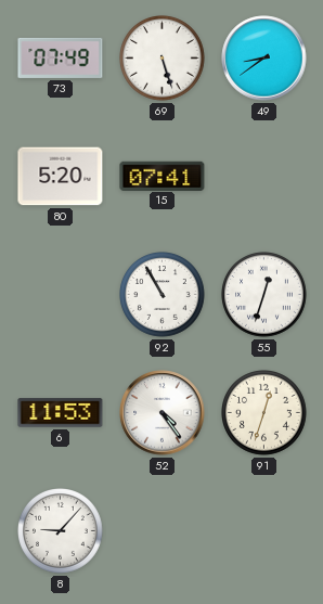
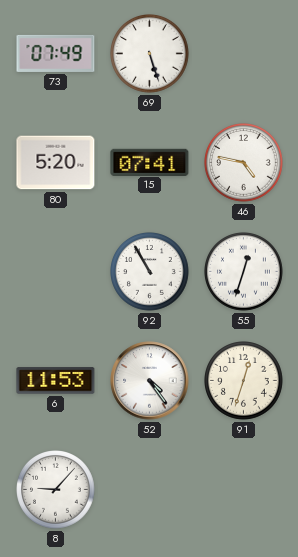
49: 8:39 -> none (264, 59)
46: none -> 4:47 (244, 163)
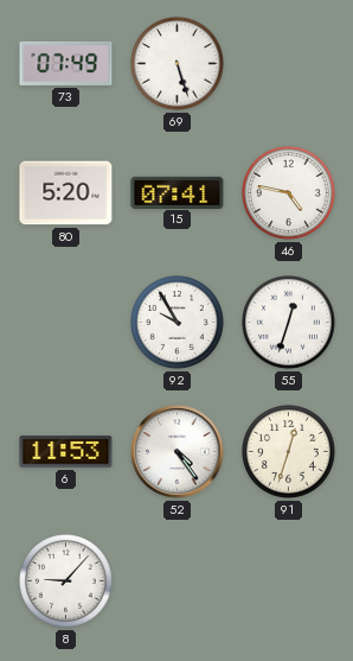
92: 10:55 -> 9:55 (178, 323)
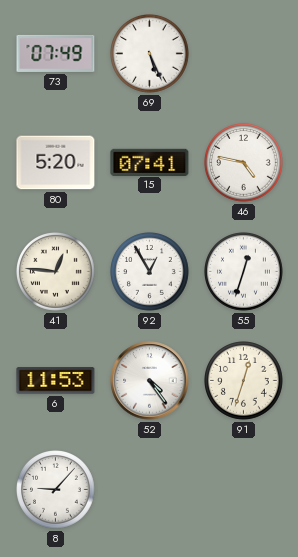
69: 5:27 -> 5:26 (150, 54)
41: none -> 12:46 (56, 272)
92: 9:55 -> 12:55 (150, 272)
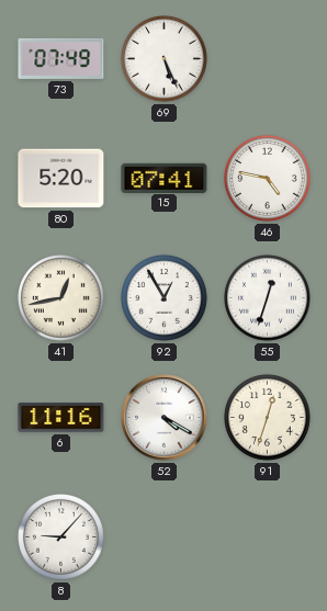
41: 12:46 -> 12:43 (61, 298)
6: 11:53 -> 11:16 (61, 418)
52: 4:24 -> 4:20 (165, 418)
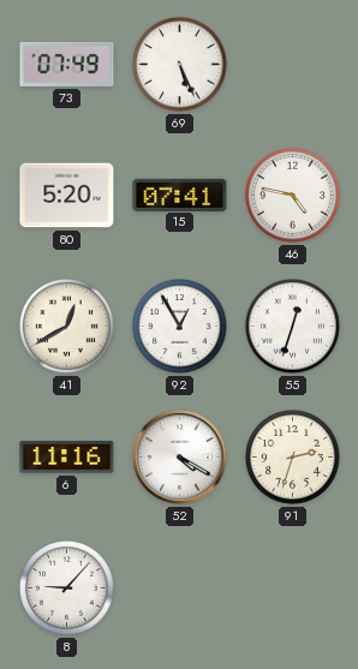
41: 12:43 -> 12:40 (67, 327)
91: 12:33 -> 2:33 (293, 458)
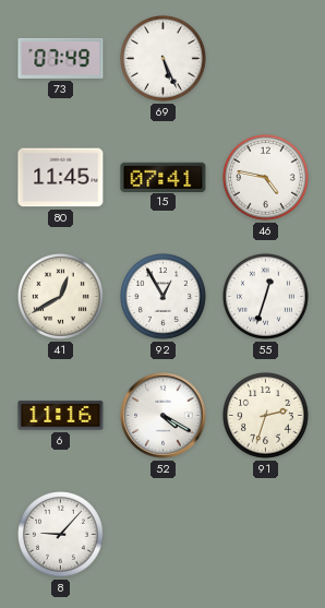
80: 5:20 -> 11:45 (61, 178)
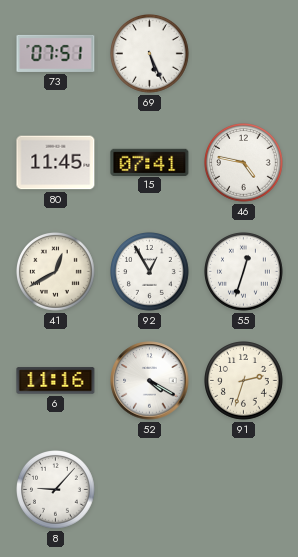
73: 07:49 -> 07:51 (56, 53)
